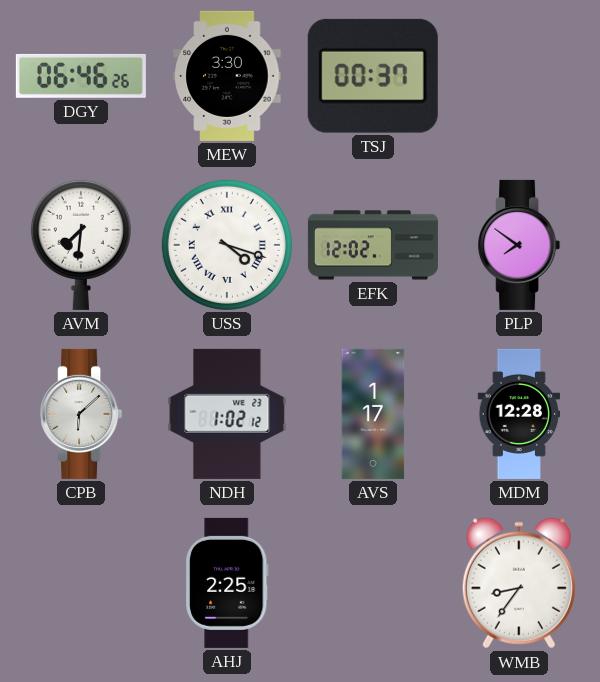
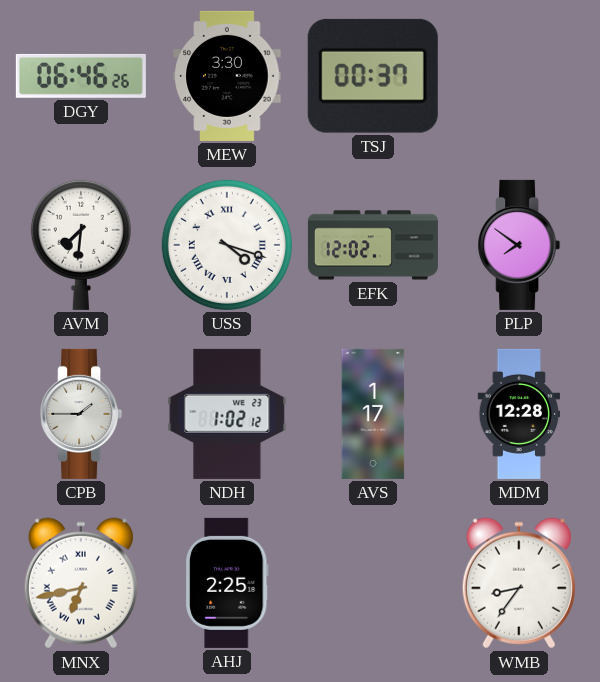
CPB: 6:08 -> 1:45 (81, 414)
MNX: none -> 6:43 (81, 583)
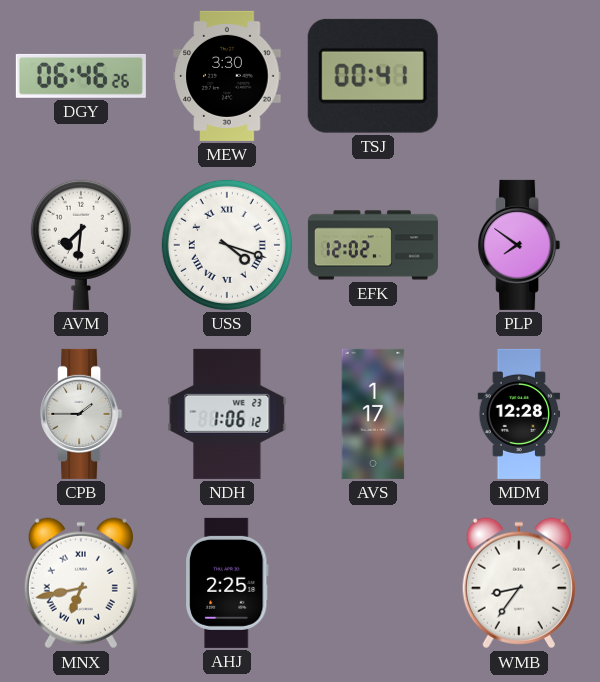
TSJ: 00:37 -> 00:41 (373, 76)
NDH: 1:02 -> 1:06 (227, 414)
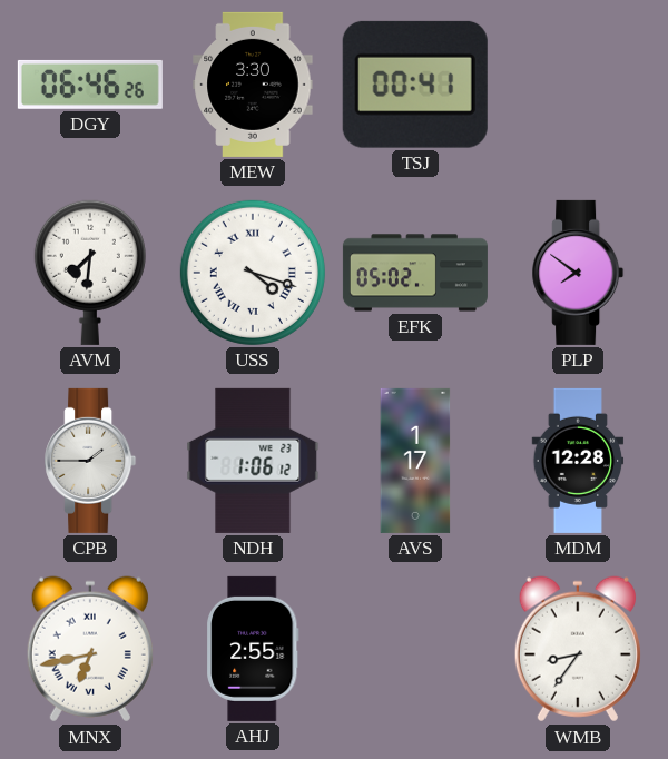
EFK: 12:02 -> 05:02 (415, 273)
AHJ: 2:25 -> 2:55 (254, 649)
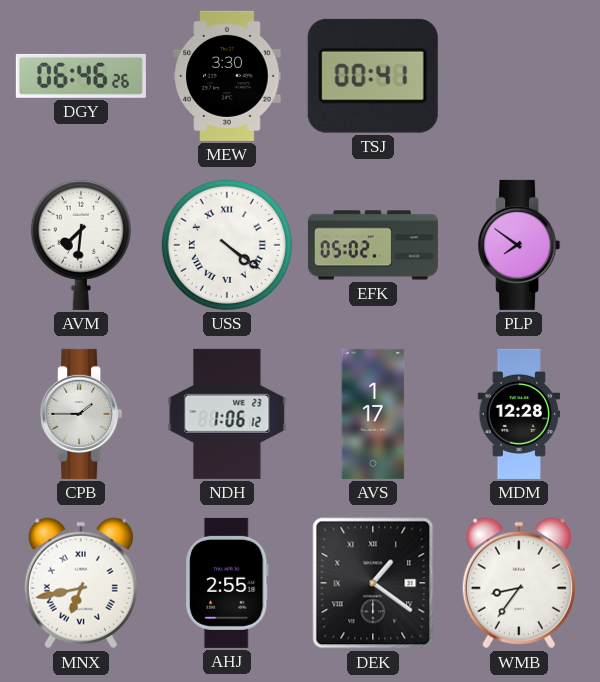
USS: 4:18 -> 4:21 (227, 245)
DEK: none -> 1:21 (373, 583)
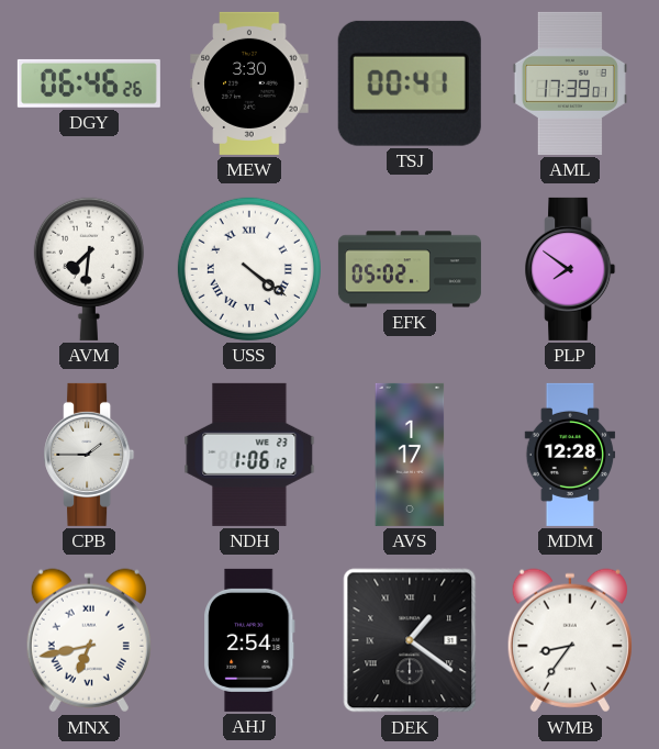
AML: none -> 17:39 (570, 83)
AHJ: 2:55 -> 2:54 (250, 640)
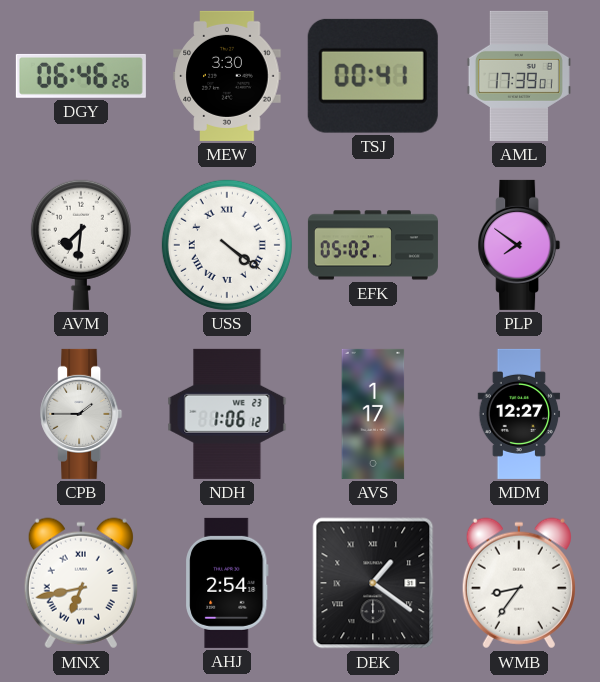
MDM: 12:28 -> 12:27 (519, 414)
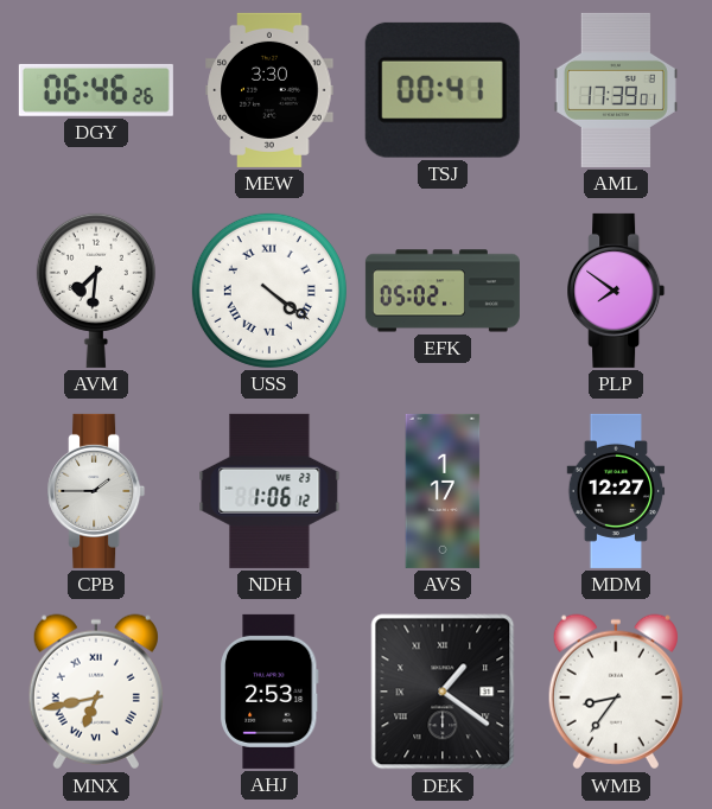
AHJ: 2:54 -> 2:53 (271, 692)
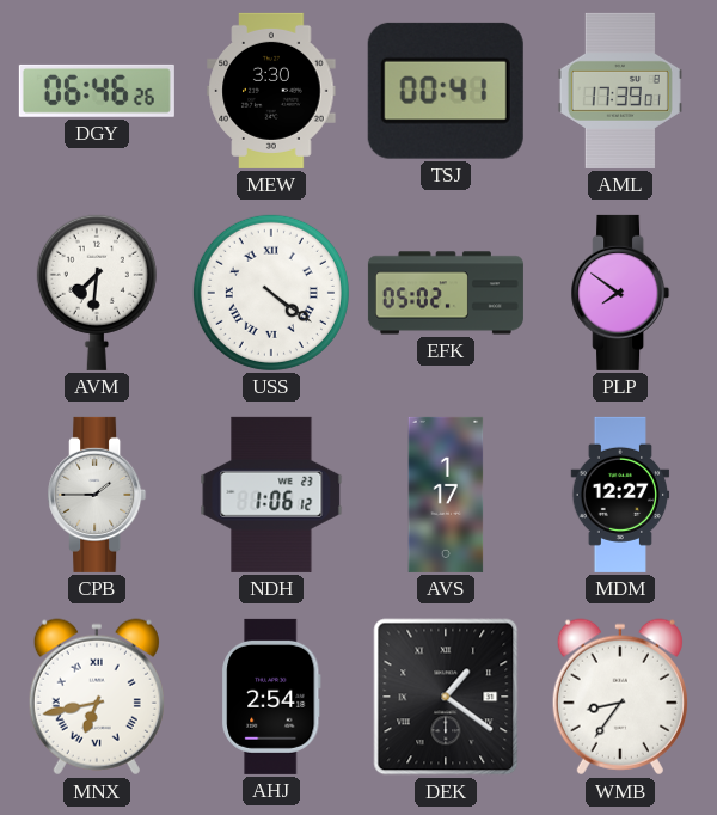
AHJ: 2:53 -> 2:54 (272, 697)
